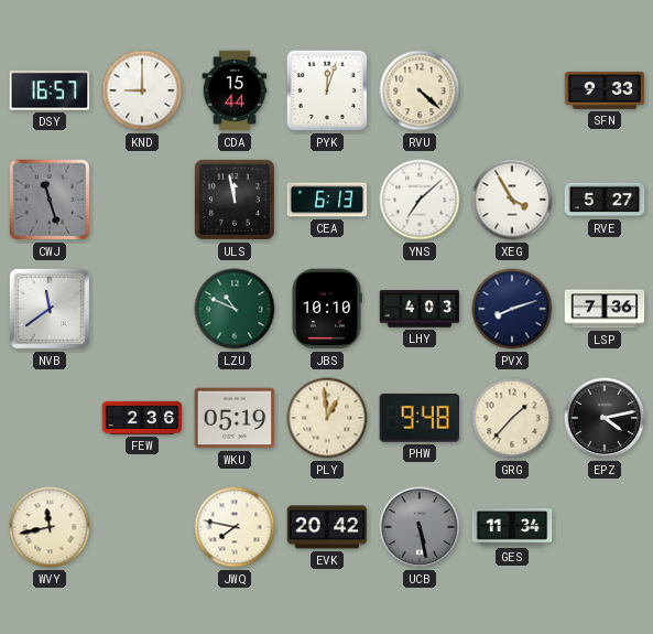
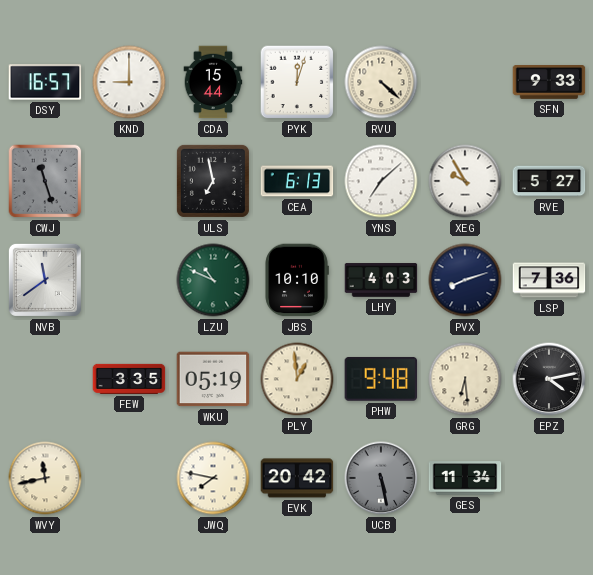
ULS: 11:58 -> 6:58 (213, 181)
XEG: 3:55 -> 9:55 (465, 181)
FEW: 2:36 -> 3:35 (129, 379)
GRG: 1:37 -> 6:29 (465, 379)
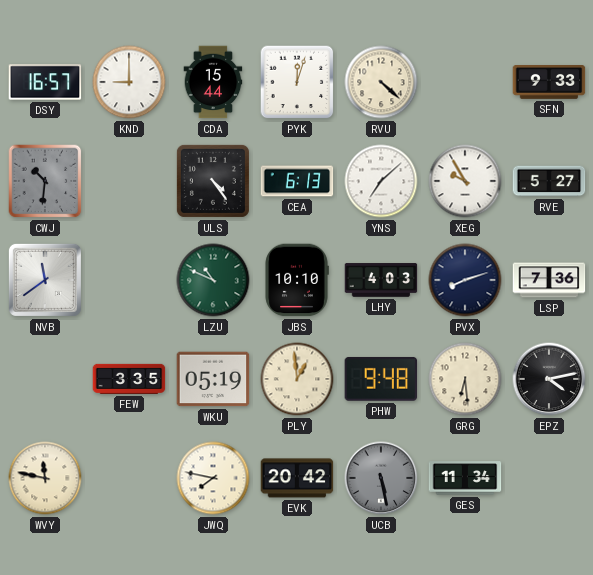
CWJ: 11:27 -> 10:31 (45, 181)
ULS: 6:58 -> 4:24 (213, 181)
WVY: 11:43 -> 11:47 (45, 478)
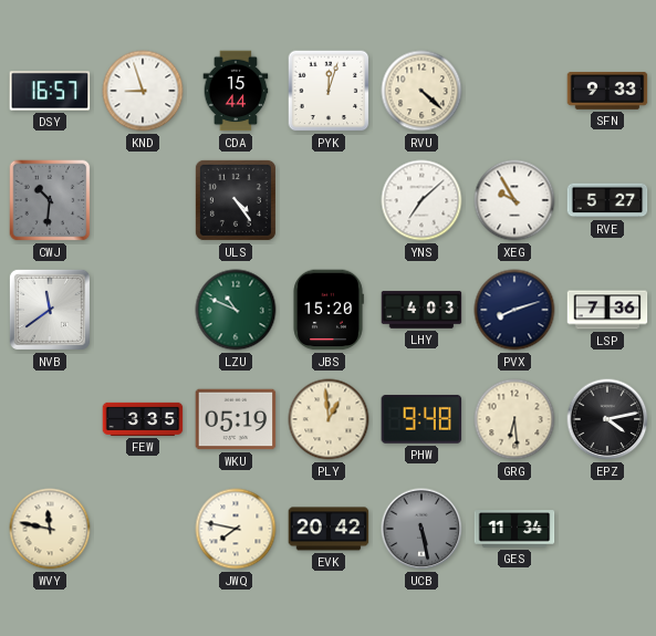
KND: 9:00 -> 8:57 (143, 91)
CEA: 6:13 -> none (297, 181)
JBS: 10:10 -> 15:20 (329, 310)
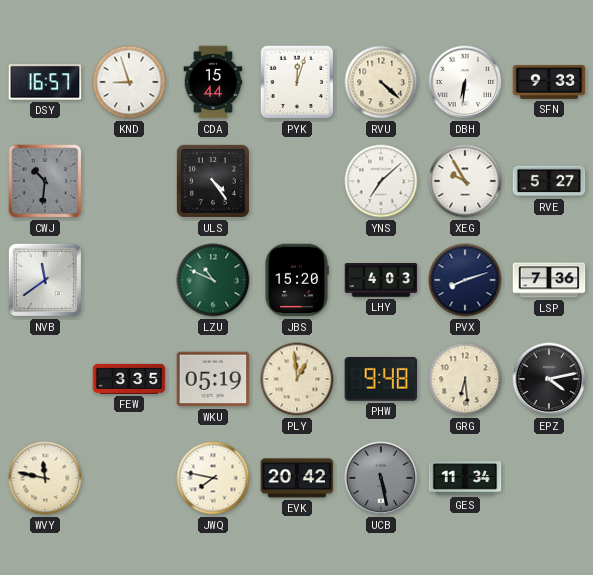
DBH: none -> 6:31 (465, 82)
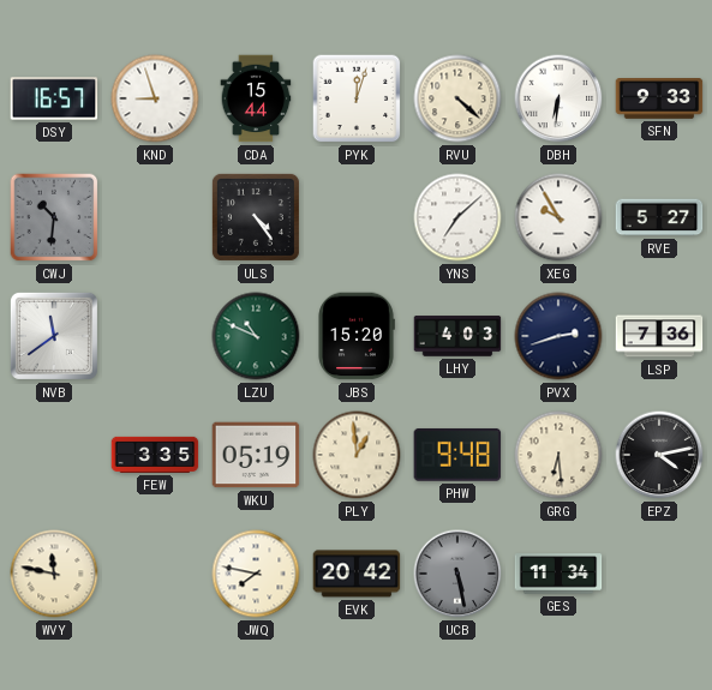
PVX: 8:12 -> 2:42 (558, 336)
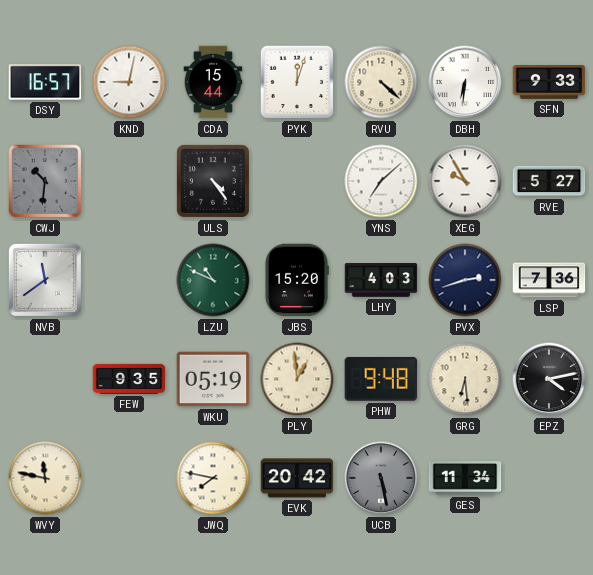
KND: 8:57 -> 9:02 (129, 82)
FEW: 3:35 -> 9:35 (129, 379)
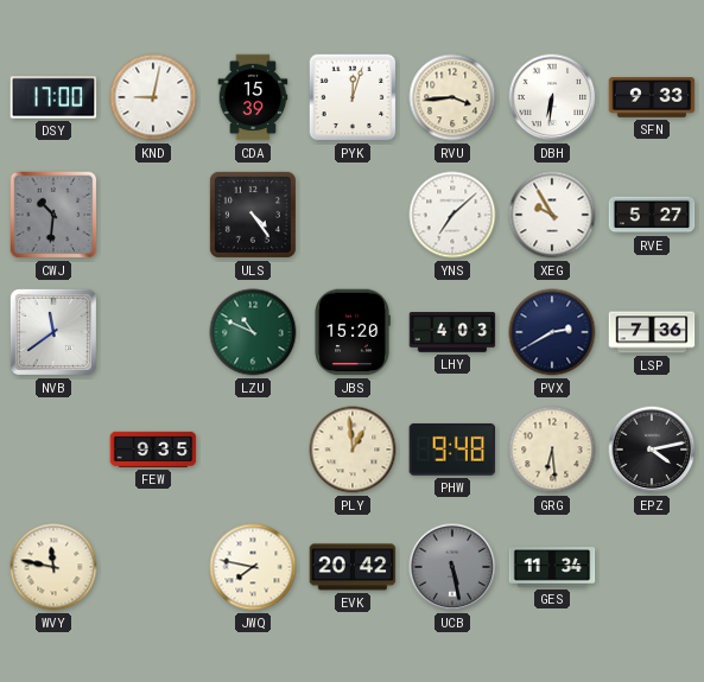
DSY: 16:57 -> 17:00 (53, 97)
CDA: 15:44 -> 15:39 (253, 97)
RVU: 4:22 -> 3:44 (452, 97)
PVX: 2:42 -> 2:40 (552, 332)
WKU: 05:19 -> none (213, 379)
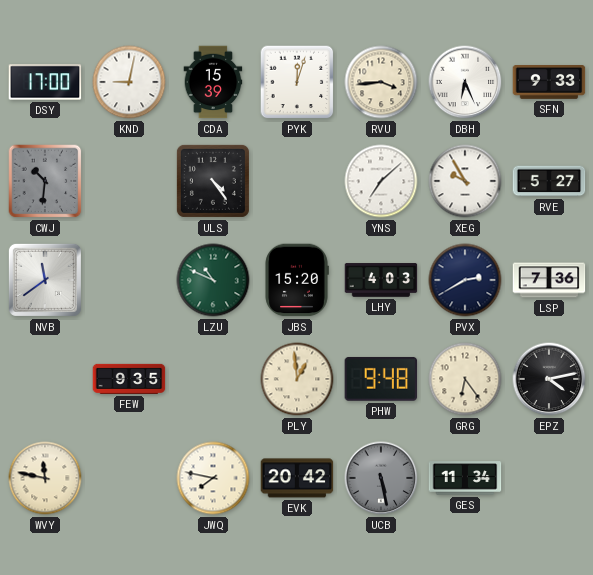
DBH: 6:31 -> 6:26 (465, 82)
GRG: 6:29 -> 6:24 (465, 379)
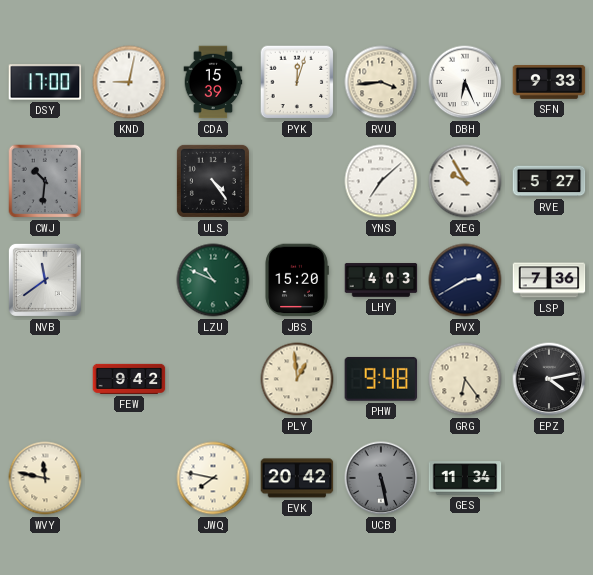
FEW: 9:35 -> 9:42 (129, 379)
